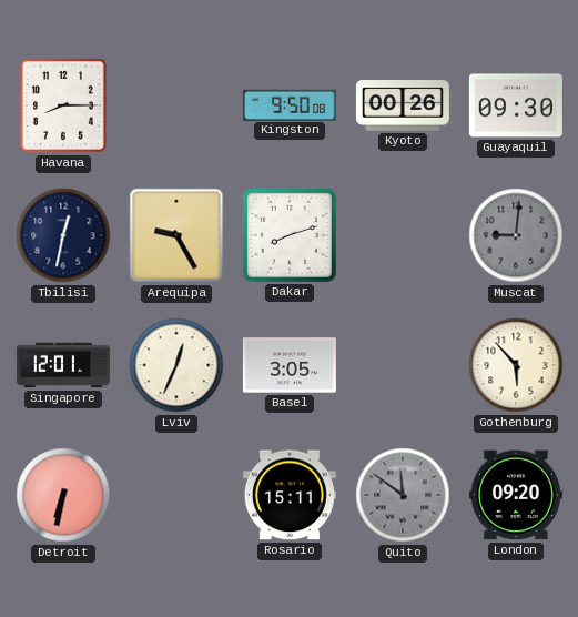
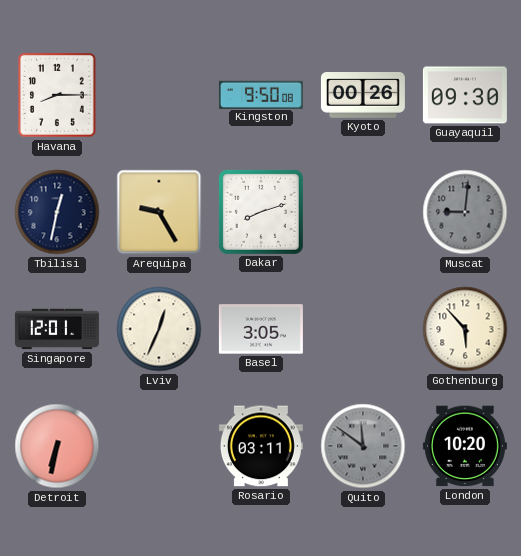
Rosario: 15:11 -> 03:11 (261, 446)
London: 09:20 -> 10:20 (465, 446)
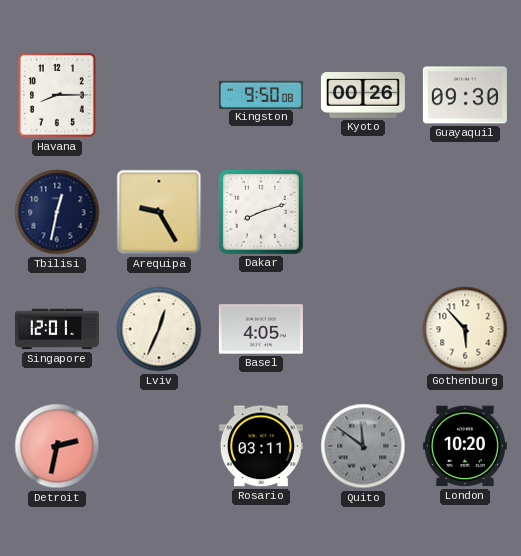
Muscat: 9:01 -> none (465, 212)
Basel: 3:05 -> 4:05 (261, 329)
Detroit: 6:32 -> 2:32 (57, 446)
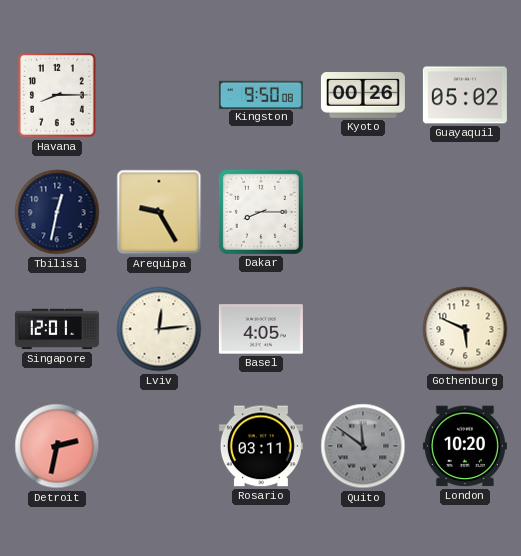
Guayaquil: 09:30 -> 05:02 (465, 95)
Dakar: 8:12 -> 8:15 (261, 212)
Lviv: 12:34 -> 12:14 (159, 329)
Gothenburg: 5:53 -> 5:49 (465, 329)
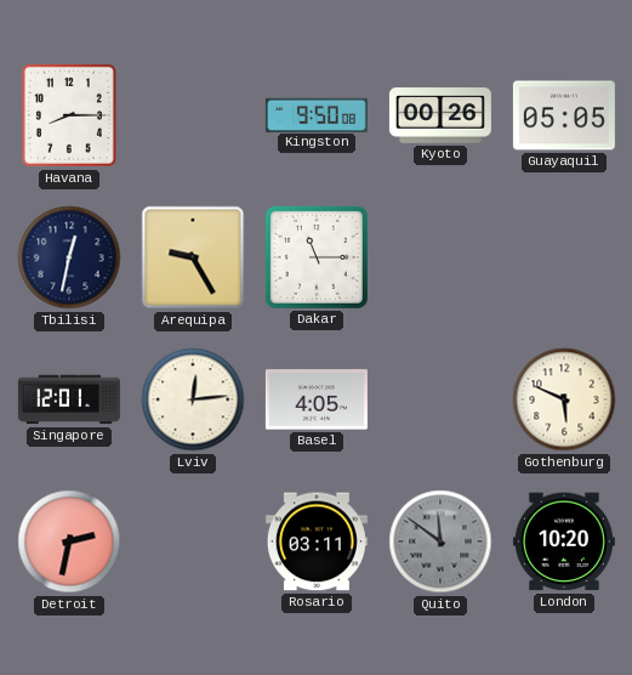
Guayaquil: 05:02 -> 05:05 (564, 115)
Dakar: 8:15 -> 11:15 (317, 257)
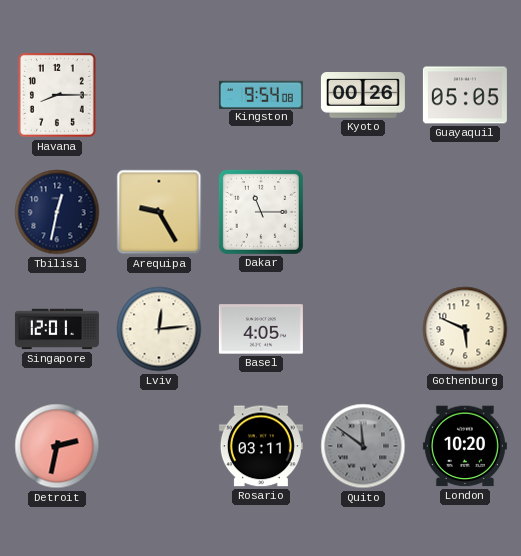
Kingston: 9:50 -> 9:54 (261, 94)
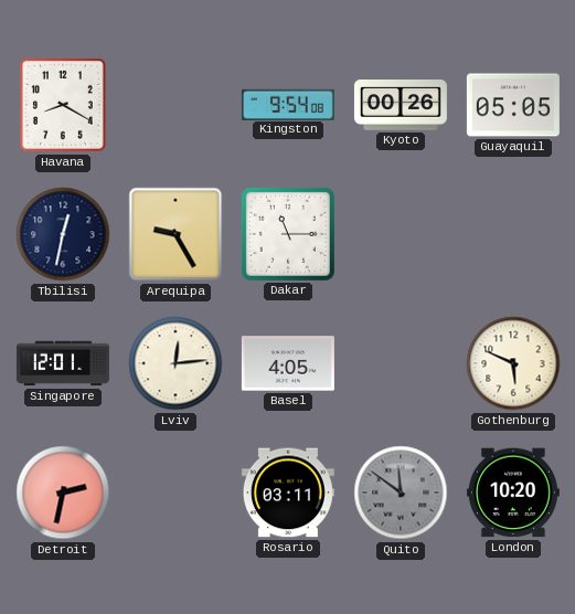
Havana: 8:15 -> 8:20 (63, 105)
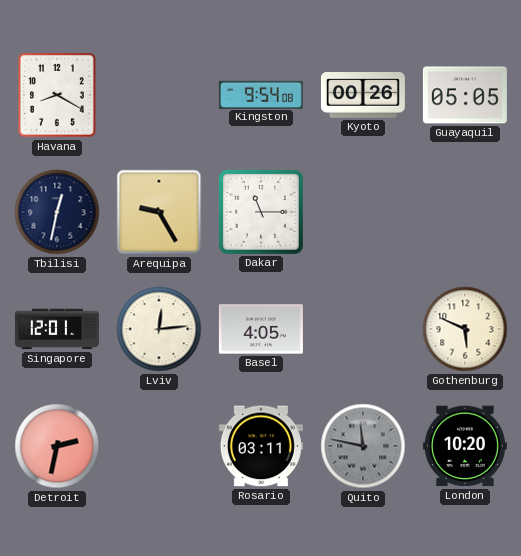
Quito: 11:51 -> 11:47 (363, 446)
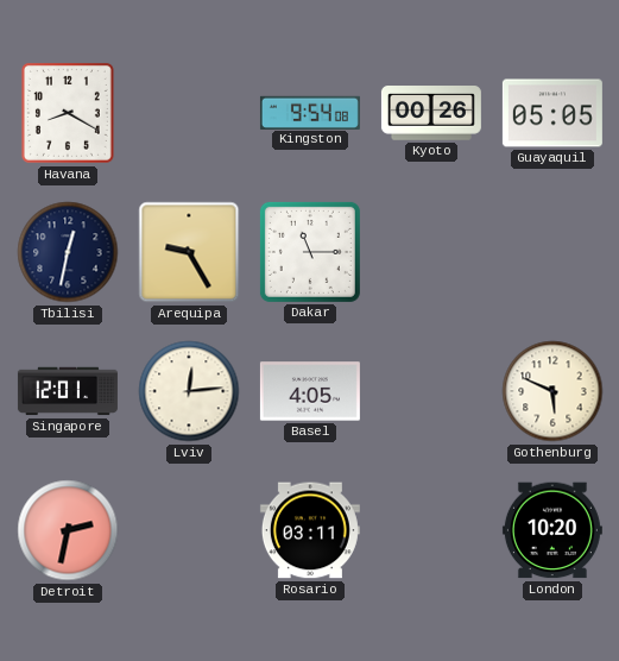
Quito: 11:47 -> none (363, 446)
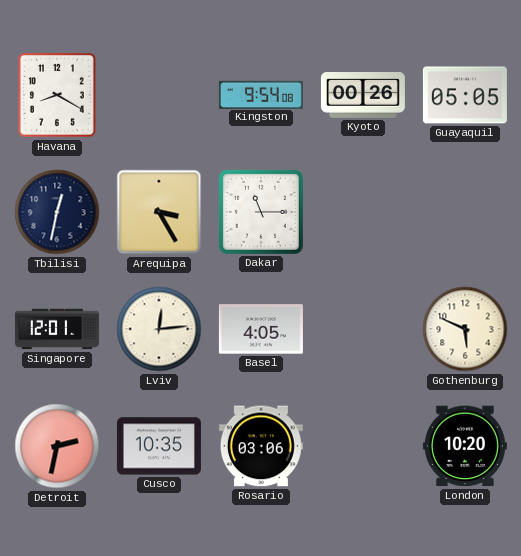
Arequipa: 9:25 -> 3:25 (159, 212)
Cusco: none -> 10:35 (159, 446)
Rosario: 03:11 -> 03:06 (261, 446)
